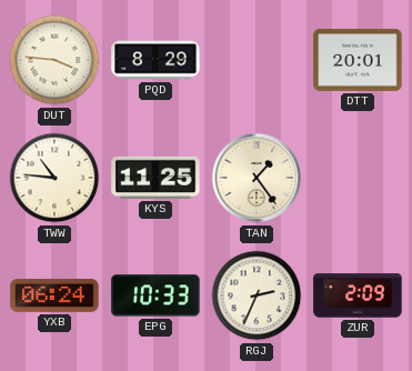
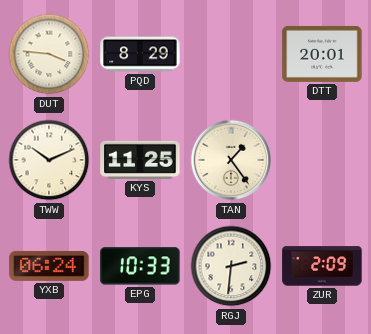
TWW: 10:46 -> 10:11 (49, 160)
RGJ: 2:34 -> 2:31 (231, 266)
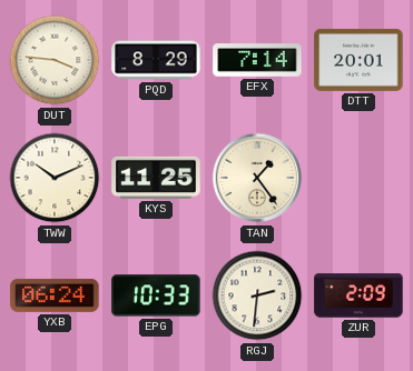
EFX: none -> 7:14 (257, 60)
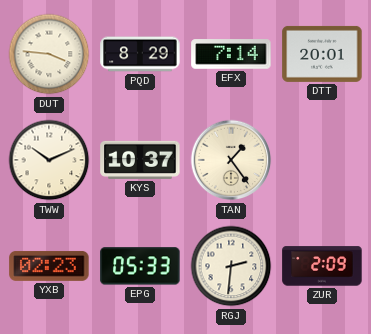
KYS: 11:25 -> 10:37 (140, 160)
YXB: 06:24 -> 02:23 (49, 266)
EPG: 10:33 -> 05:33 (140, 266)
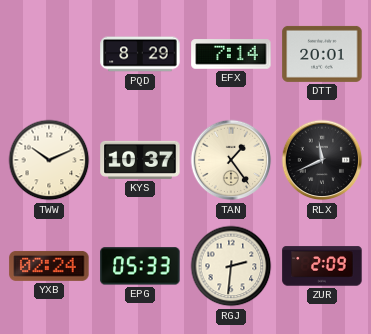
DUT: 3:46 -> none (49, 54)
RLX: none -> 11:41 (322, 160)
YXB: 02:23 -> 02:24 (49, 266)
